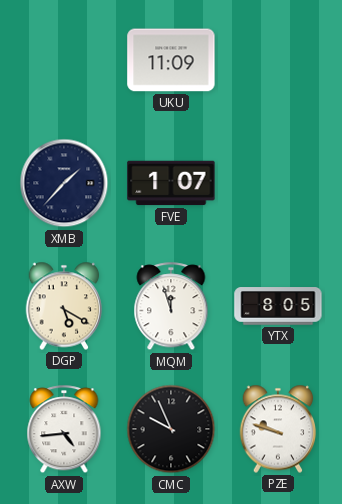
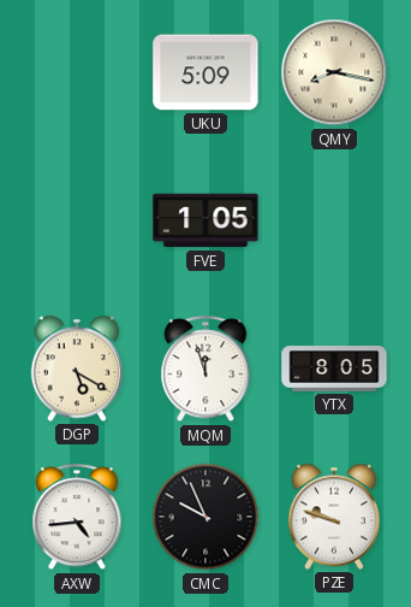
UKU: 11:09 -> 5:09 (205, 72)
QMY: none -> 8:17 (334, 72)
XMB: 1:37 -> none (64, 183)
FVE: 1:07 -> 1:05 (205, 220)
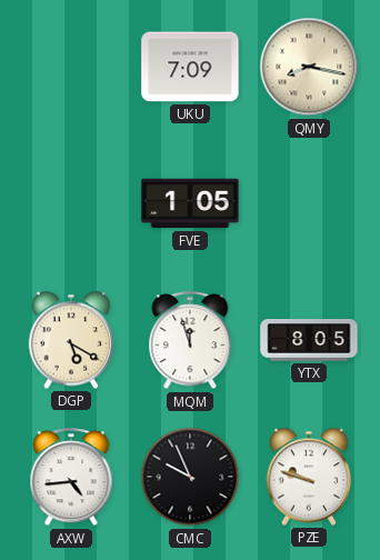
UKU: 5:09 -> 7:09 (190, 67)
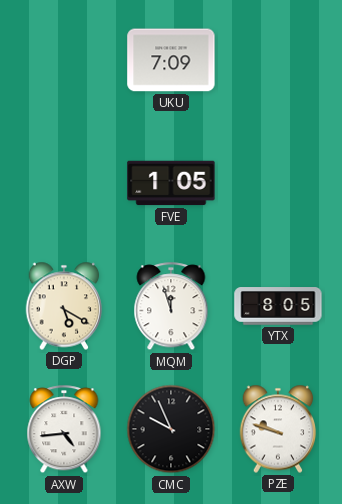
QMY: 8:17 -> none (309, 67)
